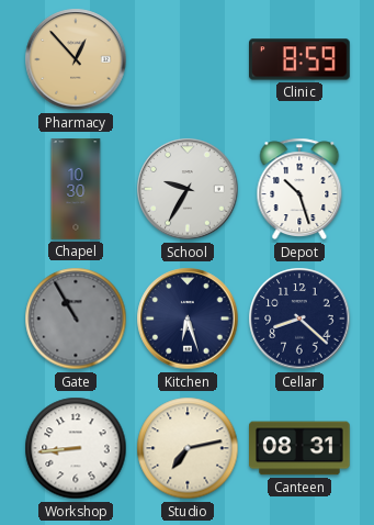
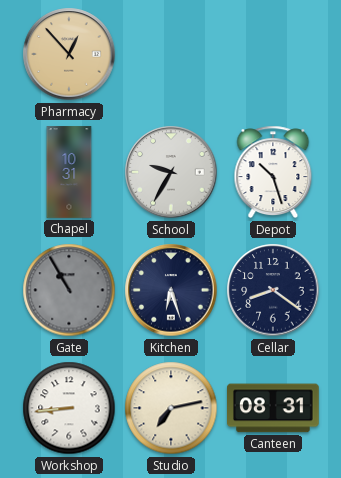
Clinic: 8:59 -> none (301, 59)
Chapel: 10:30 -> 10:31 (69, 172)
Cellar: 8:22 -> 8:21 (273, 290)
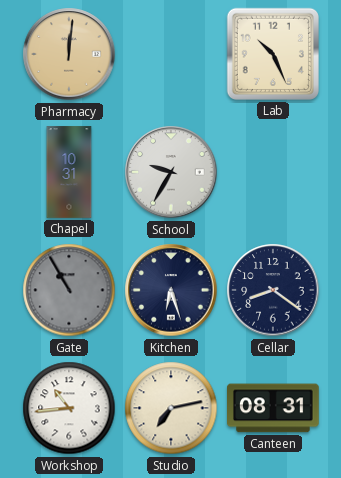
Pharmacy: 12:53 -> 12:01 (69, 54)
Lab: none -> 10:26 (273, 54)
Depot: 10:27 -> none (273, 172)
Workshop: 8:44 -> 10:44 (69, 408)
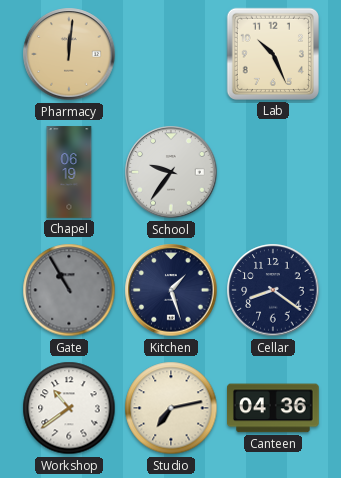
Chapel: 10:31 -> 06:19 (69, 172)
School: 9:35 -> 9:36 (171, 172)
Kitchen: 6:27 -> 1:27 (171, 290)
Workshop: 10:44 -> 10:39 (69, 408)
Canteen: 08:31 -> 04:36 (274, 408)
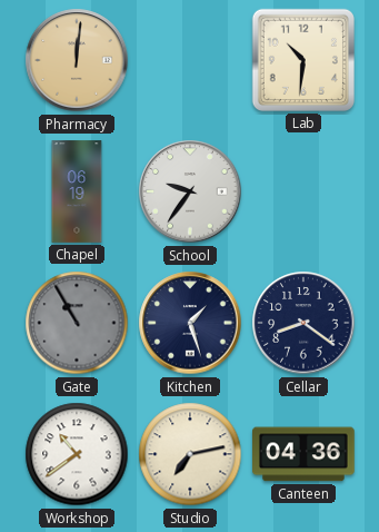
Lab: 10:26 -> 10:31 (303, 60)
